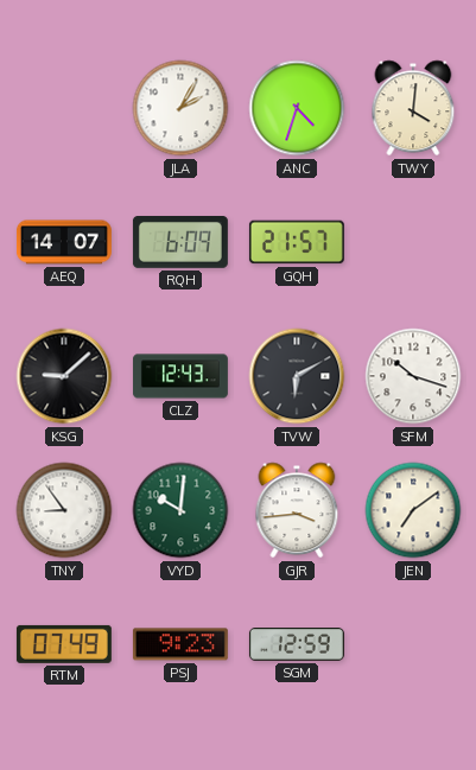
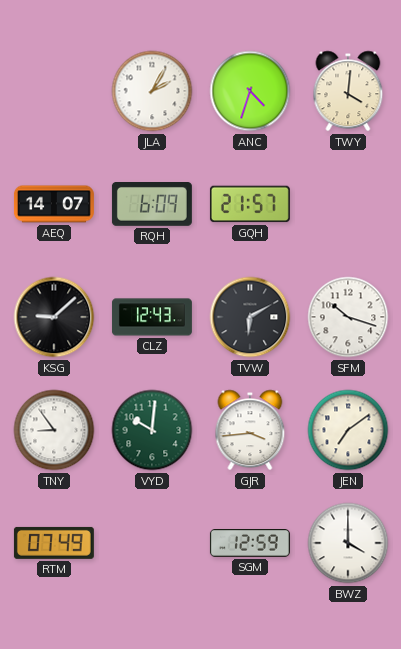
PSJ: 9:23 -> none (180, 644)
BWZ: none -> 4:00 (348, 543)
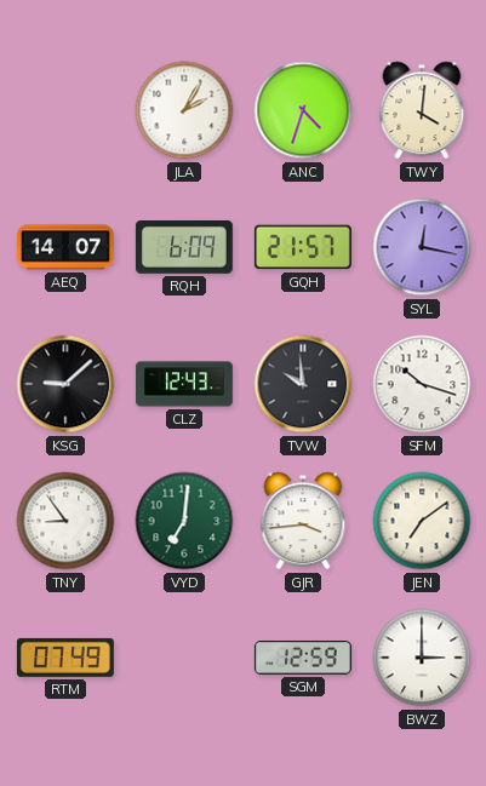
SYL: none -> 12:17 (422, 247)
TVW: 6:10 -> 9:59 (303, 384)
VYD: 10:01 -> 7:01 (184, 521)
BWZ: 4:00 -> 3:00 (422, 658)
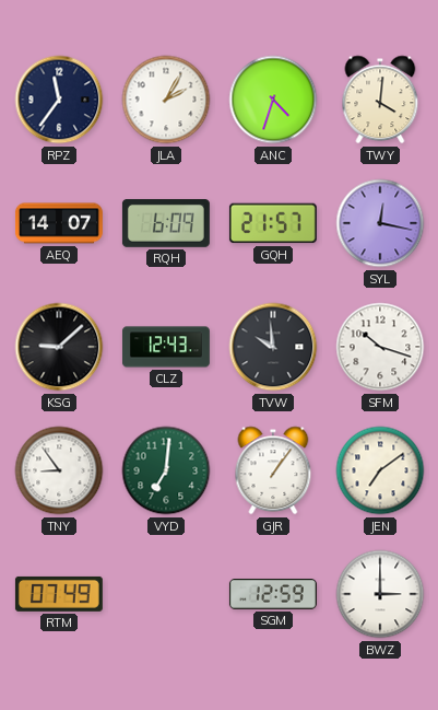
RPZ: none -> 11:36 (59, 100)
GJR: 3:44 -> 1:06 (273, 470)
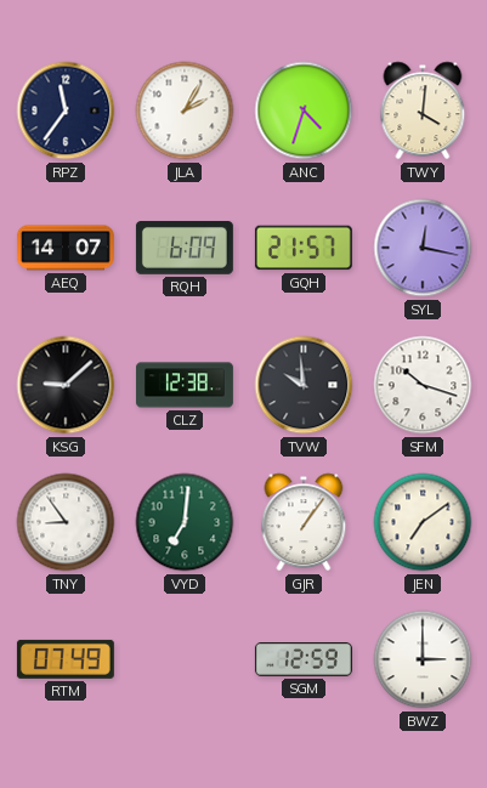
CLZ: 12:43 -> 12:38 (185, 385)
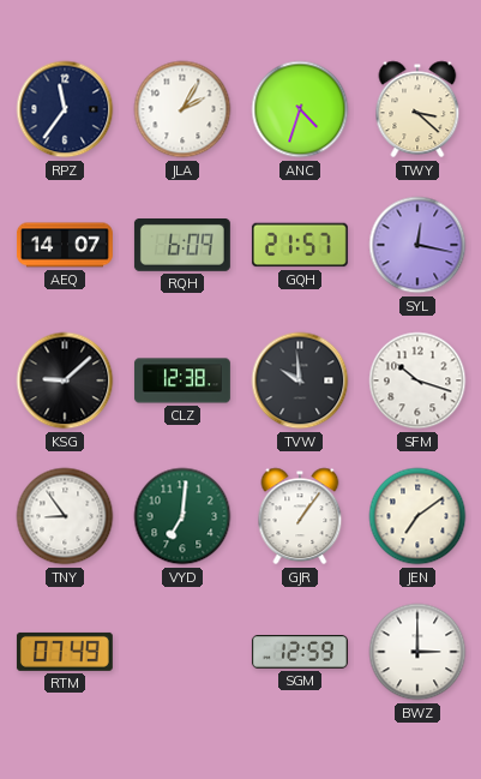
TWY: 4:01 -> 3:22 (417, 109)
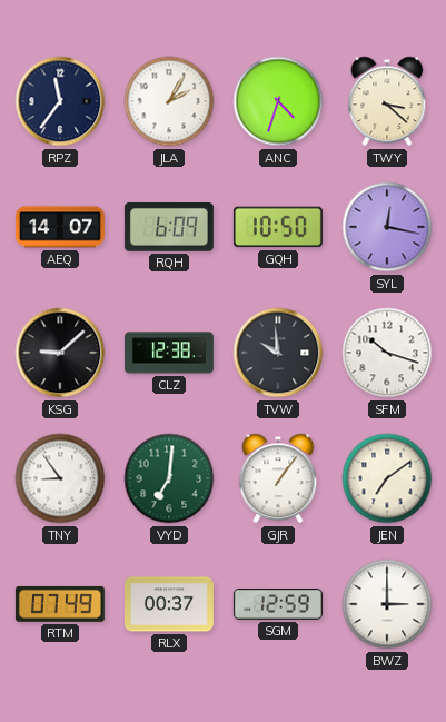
GQH: 21:57 -> 10:50 (278, 227)
RLX: none -> 00:37 (169, 604)
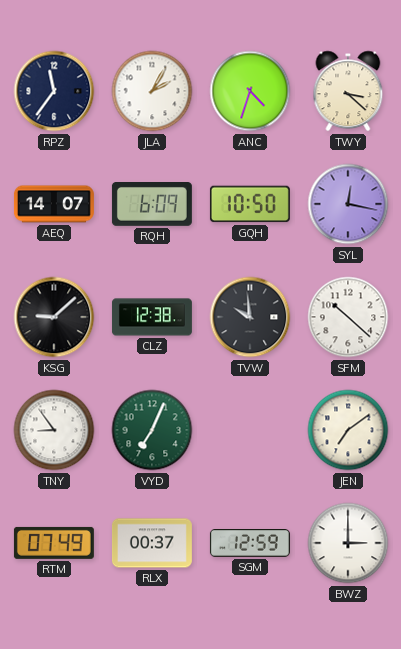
SFM: 10:18 -> 10:22 (348, 317)
VYD: 7:01 -> 7:04 (152, 430)
GJR: 1:06 -> none (278, 478)
